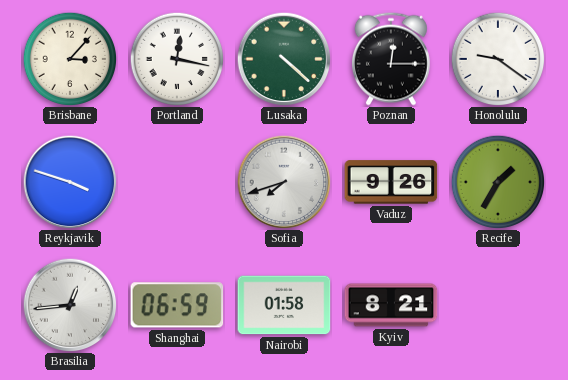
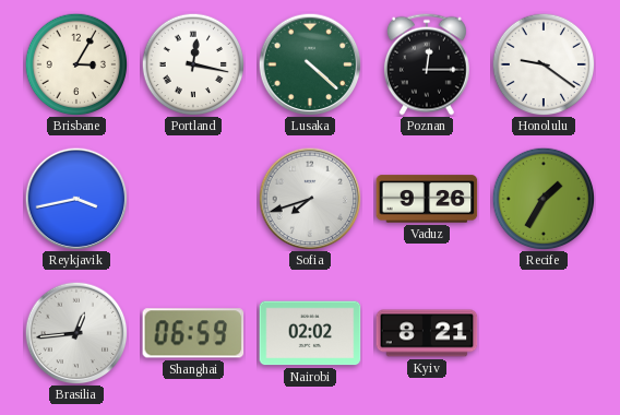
Brisbane: 3:07 -> 3:05 (76, 64)
Reykjavik: 3:48 -> 3:43 (76, 199)
Nairobi: 01:58 -> 02:02 (310, 333)
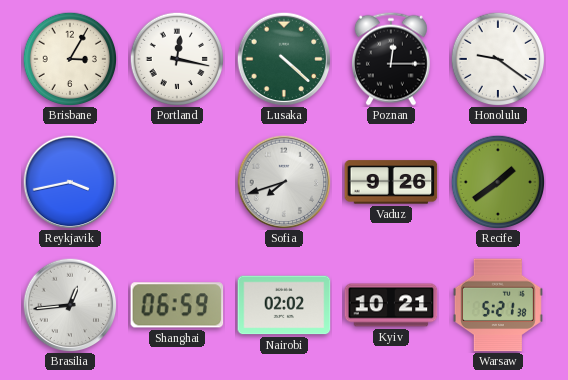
Recife: 1:35 -> 1:39 (498, 182)
Kyiv: 8:21 -> 10:21 (391, 305)
Warsaw: none -> 5:21 (498, 305)
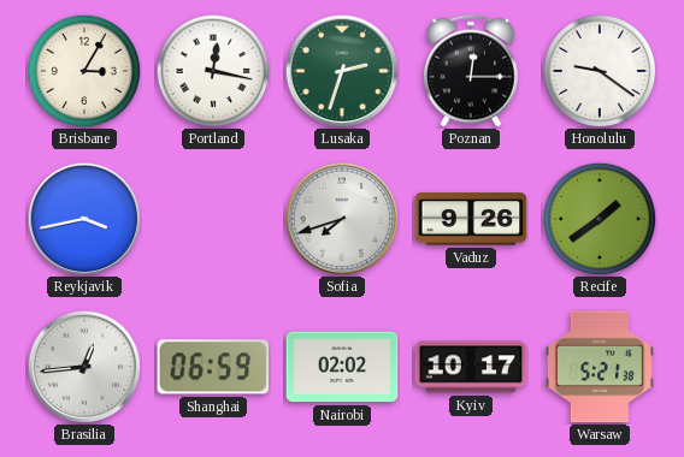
Lusaka: 4:22 -> 2:33 (342, 71)
Kyiv: 10:21 -> 10:17 (471, 367)
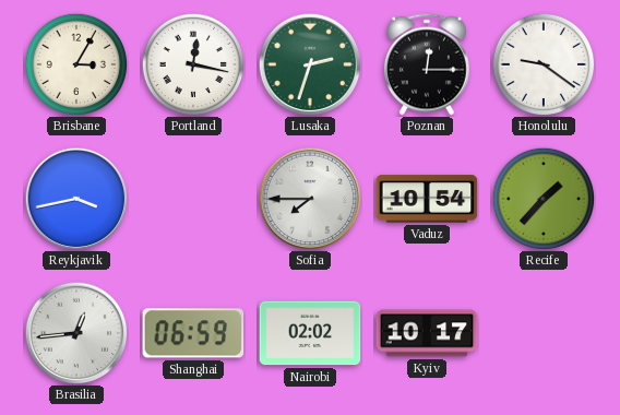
Sofia: 7:42 -> 7:45 (310, 199)
Vaduz: 9:26 -> 10:54 (427, 199)
Recife: 1:39 -> 1:37 (544, 199)
Warsaw: 5:21 -> none (600, 367)
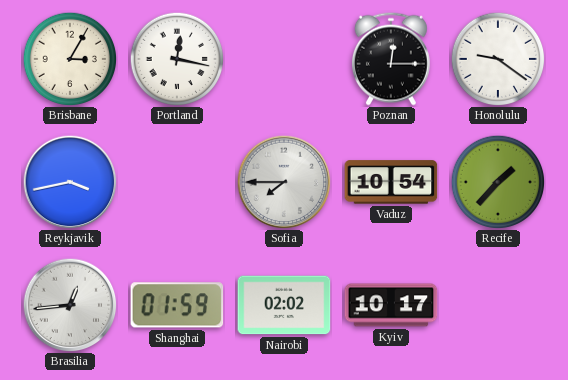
Lusaka: 2:33 -> none (310, 64)
Shanghai: 06:59 -> 01:59 (177, 305)
